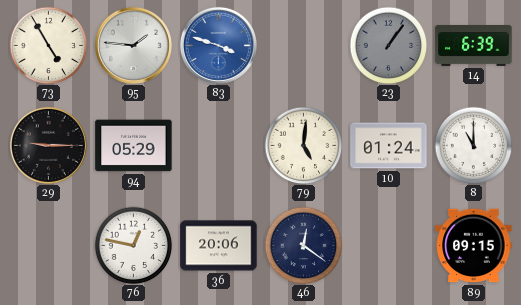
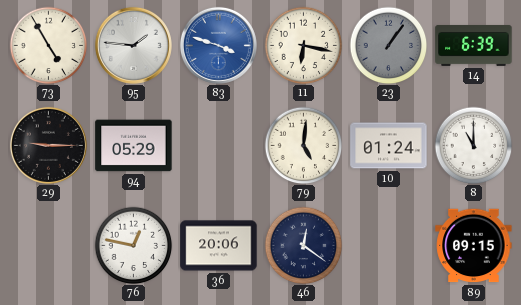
11: none -> 6:17 (303, 45)
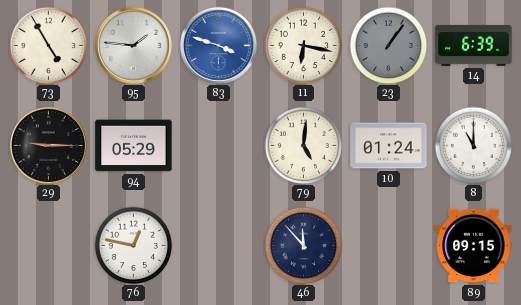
36: 20:06 -> none (219, 246)
46: 12:21 -> 11:53 (303, 245)
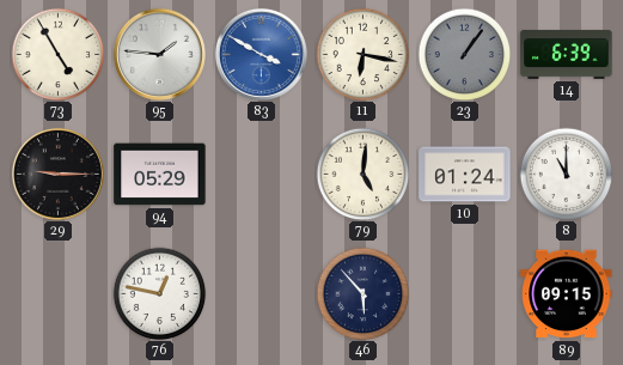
83: 3:48 -> 3:50 (261, 54)
46: 11:53 -> 5:53 (362, 293)
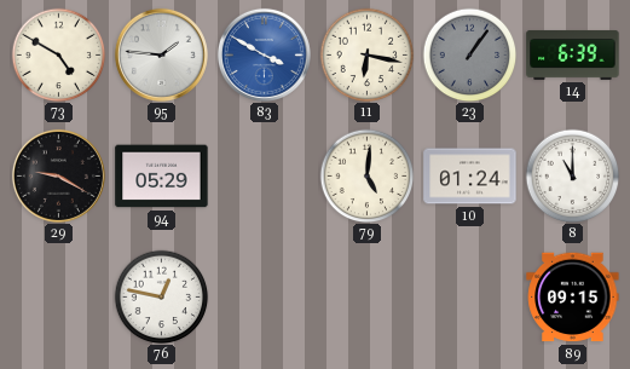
73: 4:55 -> 4:50 (58, 54)
29: 9:15 -> 9:20 (58, 175)
46: 5:53 -> none (362, 293)
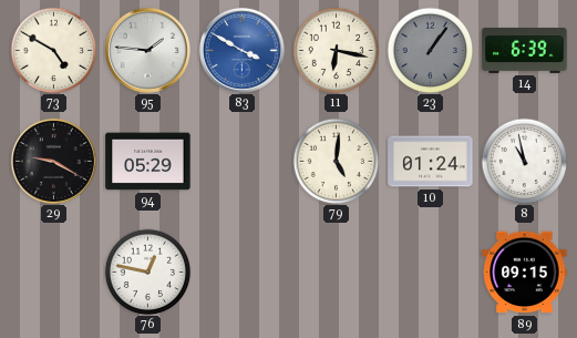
8: 11:00 -> 10:58 (524, 161)
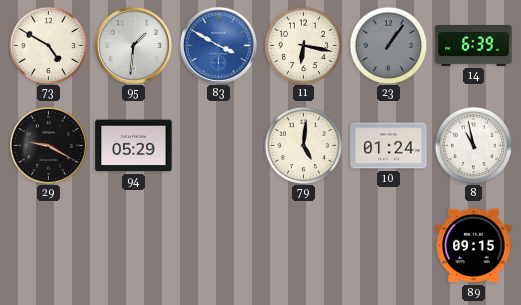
95: 1:46 -> 1:31 (133, 45)
76: 12:47 -> none (147, 272)
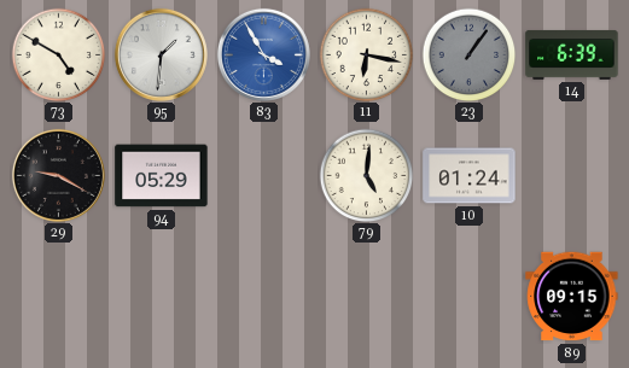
83: 3:50 -> 3:55 (263, 54)
8: 10:58 -> none (473, 145)
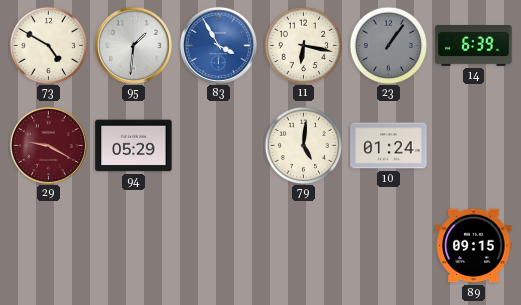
29 dial: black -> burgundy (48, 145)
